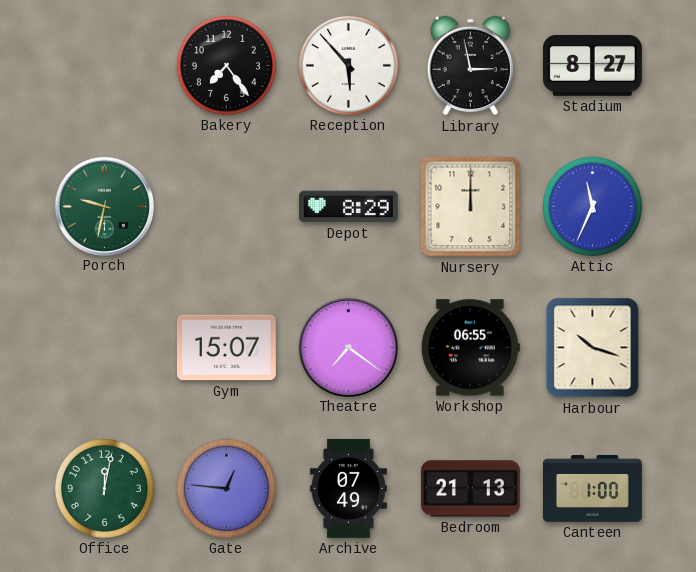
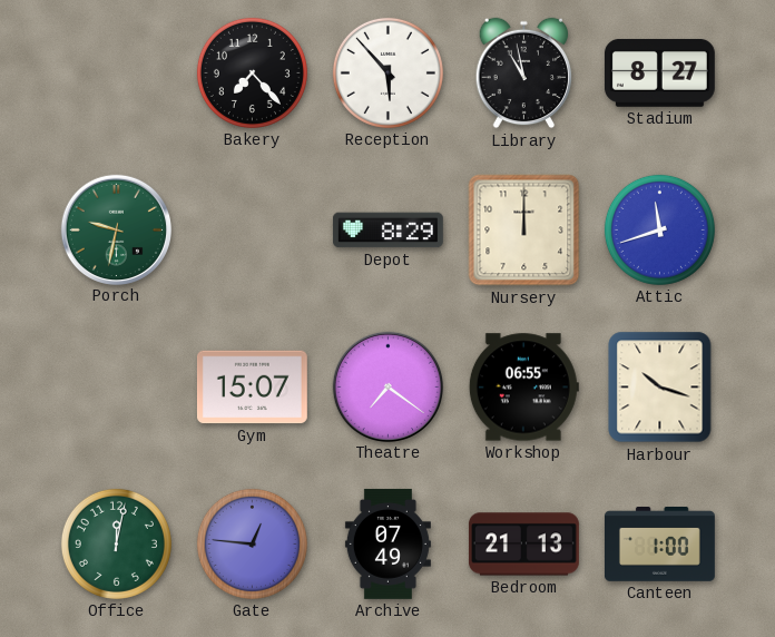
Bakery: 7:24 -> 7:23 (252, 72)
Library: 2:58 -> 10:58 (524, 73)
Attic: 11:34 -> 11:42 (659, 229)
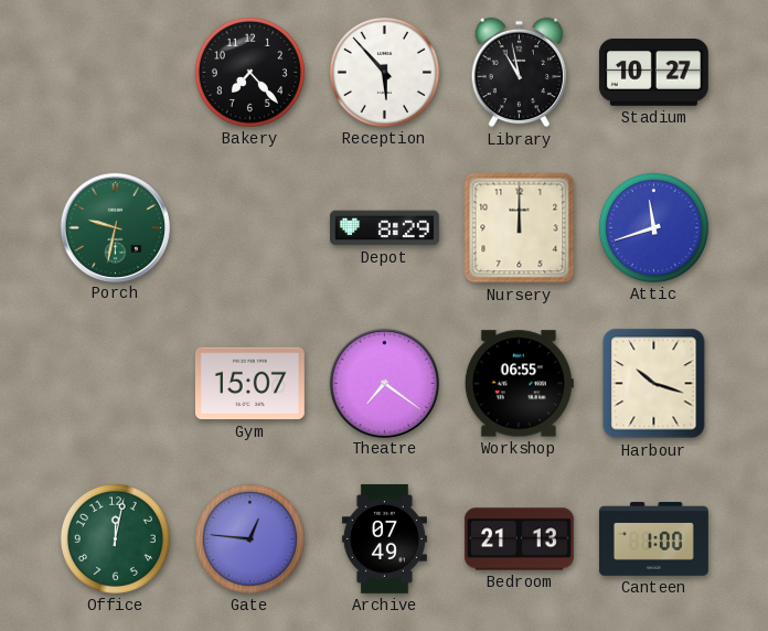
Stadium: 8:27 -> 10:27 (653, 72)
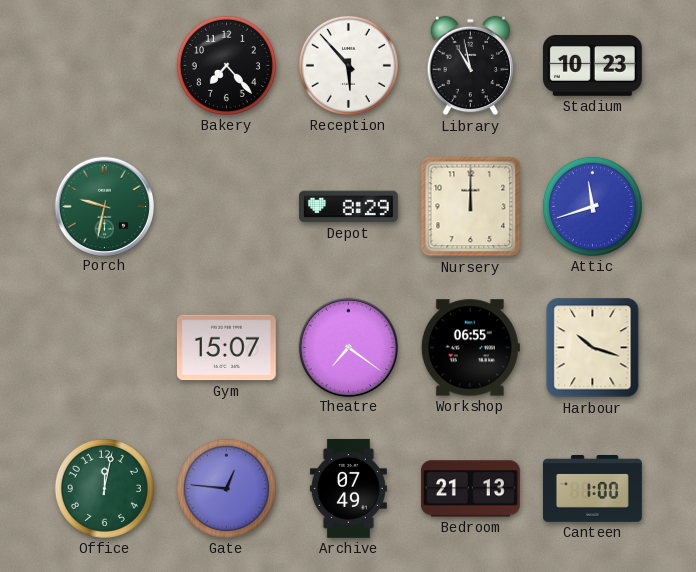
Stadium: 10:27 -> 10:23 (592, 65)
